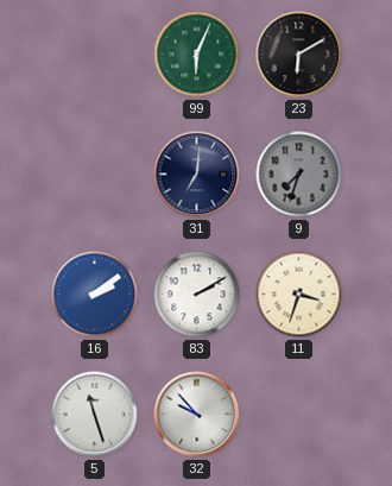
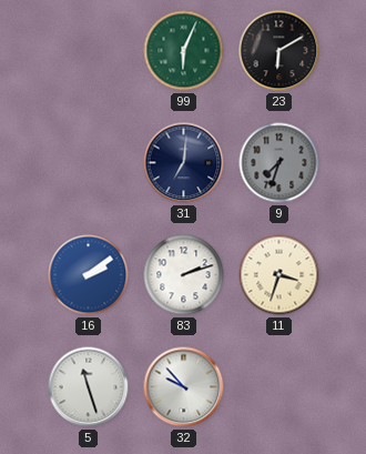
83: 2:10 -> 2:12 (184, 275)
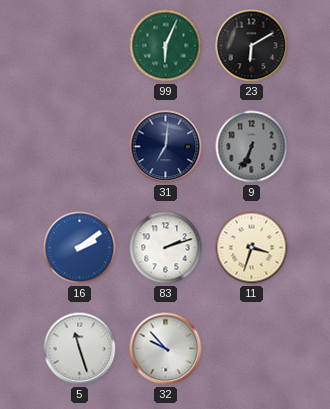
9: 7:33 -> 6:34 (252, 147)
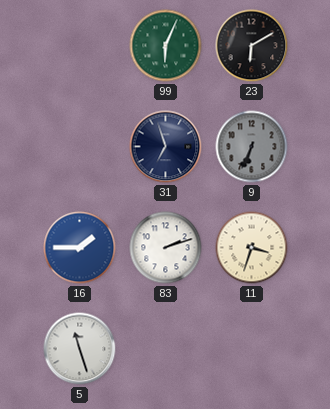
31: 7:01 -> 6:57 (166, 147)
16: 2:09 -> 1:45 (80, 248)
32: 9:53 -> none (166, 349)
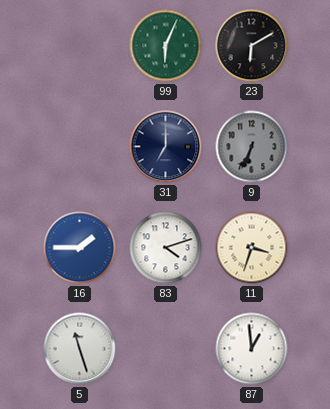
31: 6:57 -> 7:00 (166, 147)
83: 2:12 -> 4:12 (166, 248)
87: none -> 12:59 (252, 349)
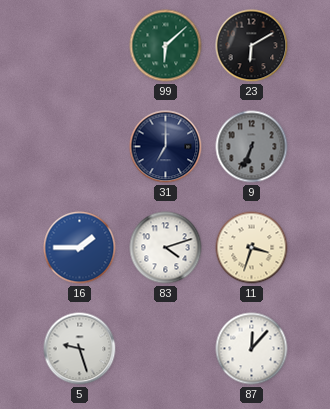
99: 6:04 -> 6:08 (166, 46)
5: 11:27 -> 9:27 (80, 349)
87: 12:59 -> 12:07 (252, 349)
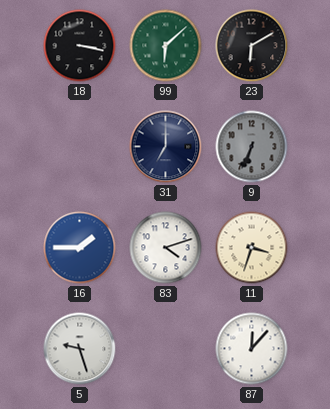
18: none -> 3:17 (80, 46)
